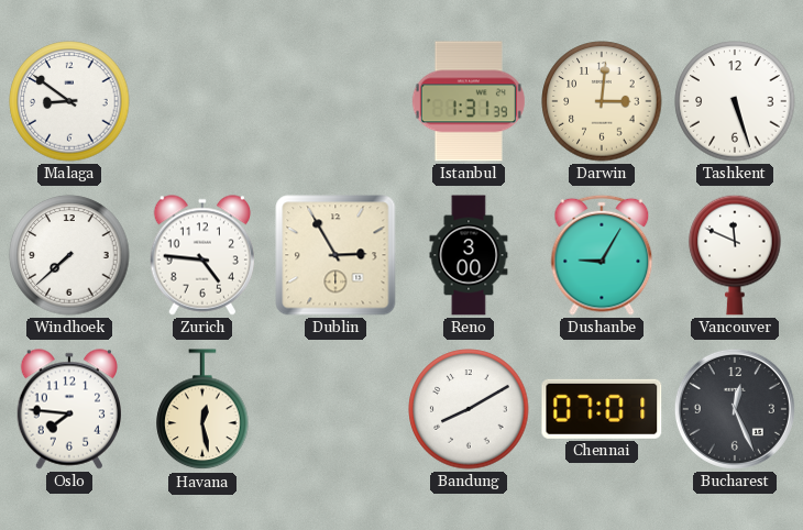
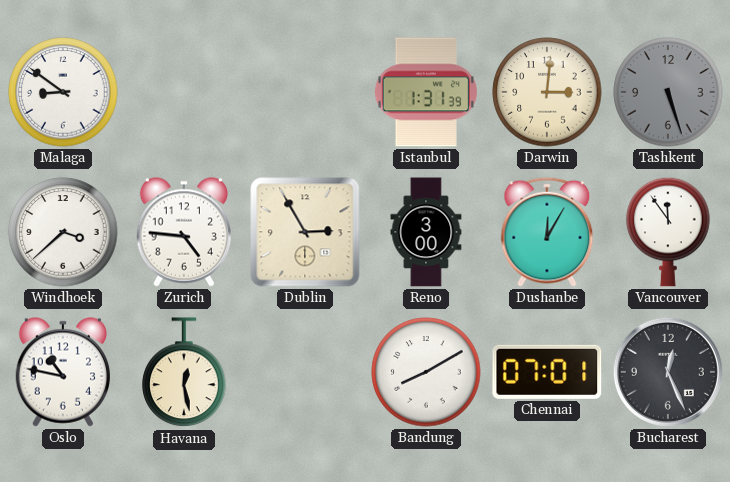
Tashkent dial: white -> grey (668, 92)
Windhoek: 7:38 -> 3:38 (63, 232)
Dushanbe: 9:05 -> 12:05 (547, 232)
Vancouver: 11:49 -> 11:54 (668, 232)
Oslo: 7:46 -> 10:47 (62, 372)
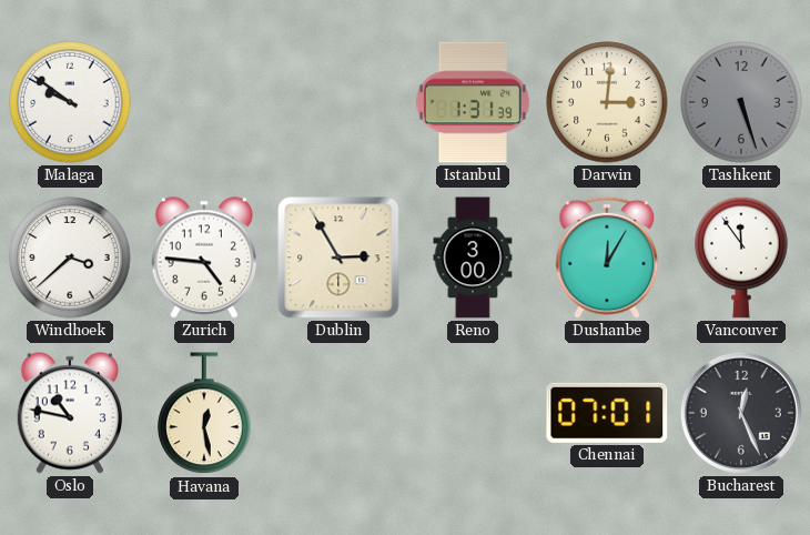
Malaga: 8:51 -> 9:51 (70, 102)
Bandung: 8:10 -> none (426, 372)
